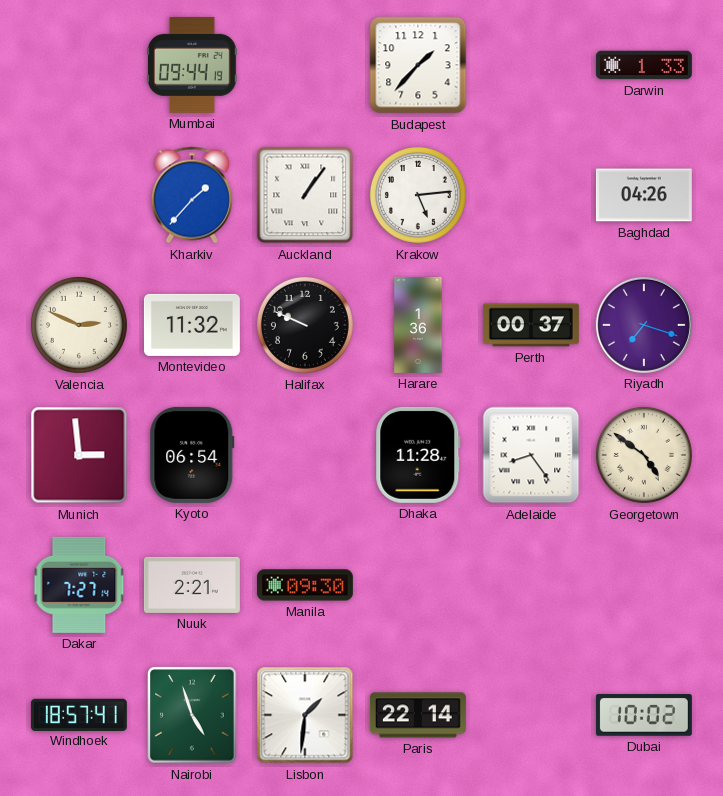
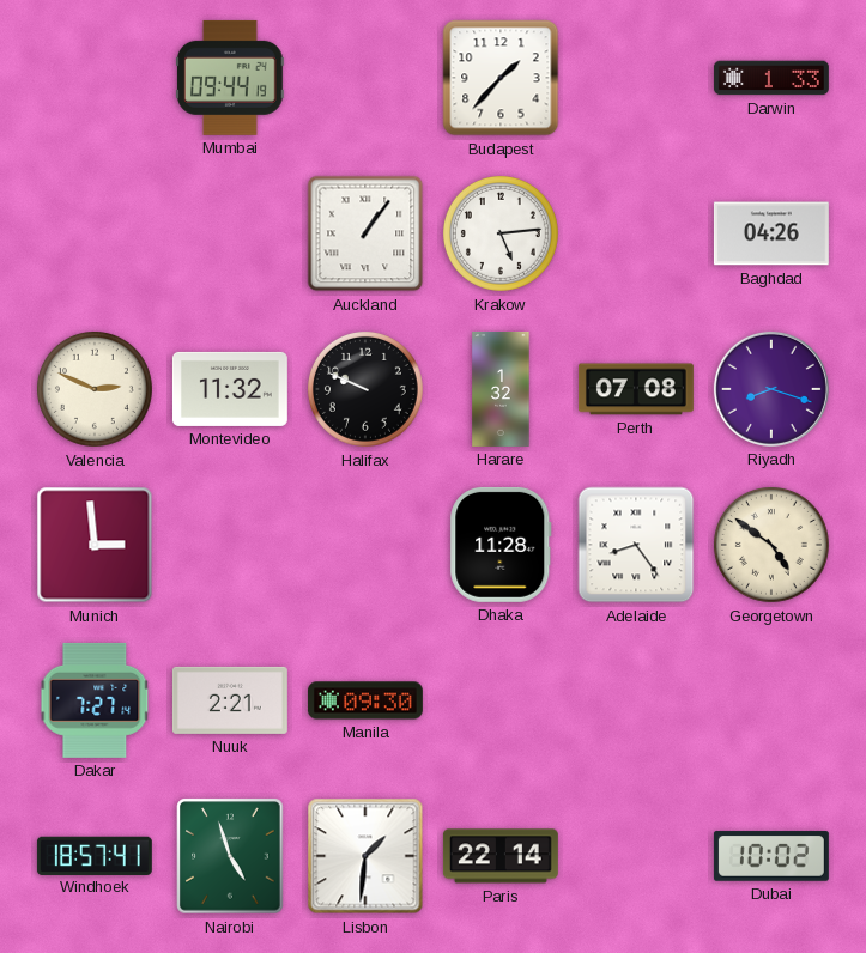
Kharkiv: 1:37 -> none (192, 195)
Harare: 1:36 -> 1:32 (501, 389)
Perth: 00:37 -> 07:08 (636, 389)
Riyadh: 7:18 -> 8:18 (771, 389)
Kyoto: 06:54 -> none (192, 455)
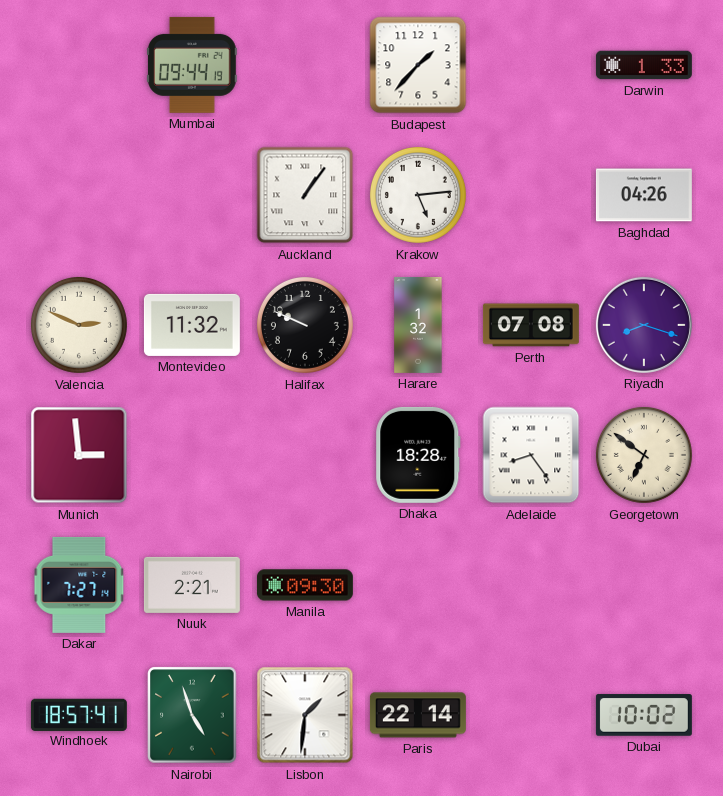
Dhaka: 11:28 -> 18:28 (418, 455)
Georgetown: 4:51 -> 6:51 (644, 455)
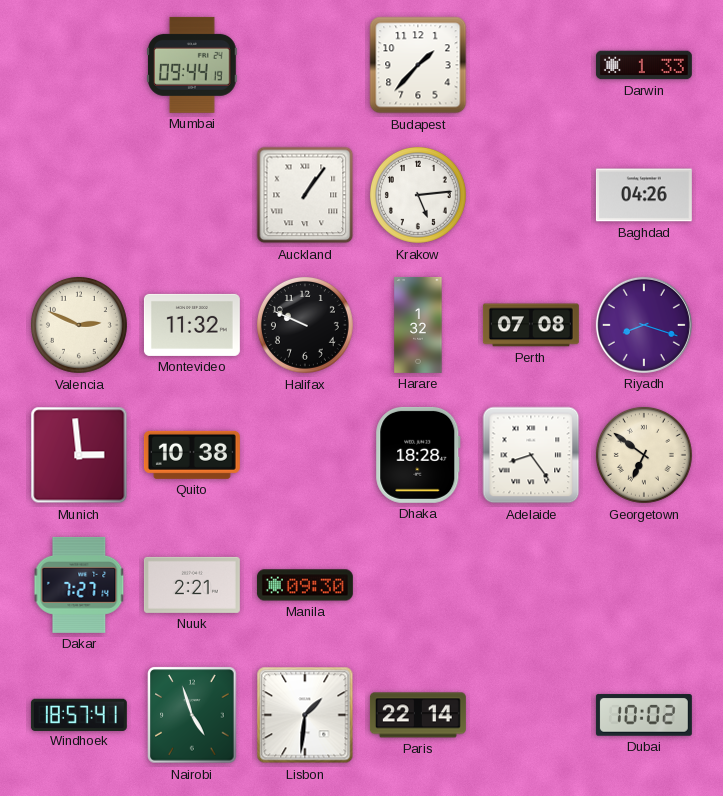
Quito: none -> 10:38 (192, 455)
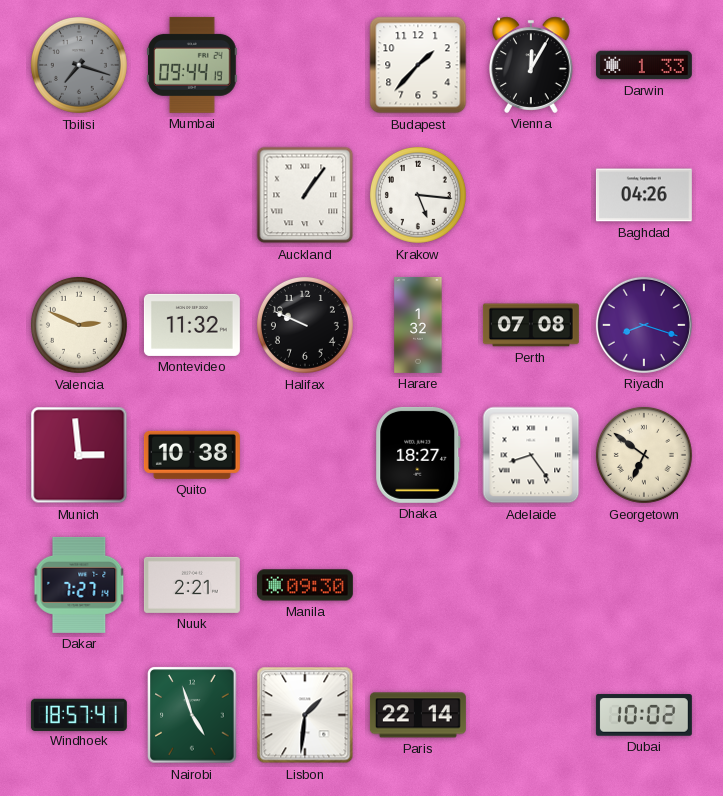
Tbilisi: none -> 7:18 (79, 65)
Vienna: none -> 12:05 (531, 65)
Krakow: 5:14 -> 5:16 (418, 195)
Dhaka: 18:28 -> 18:27 (418, 455)
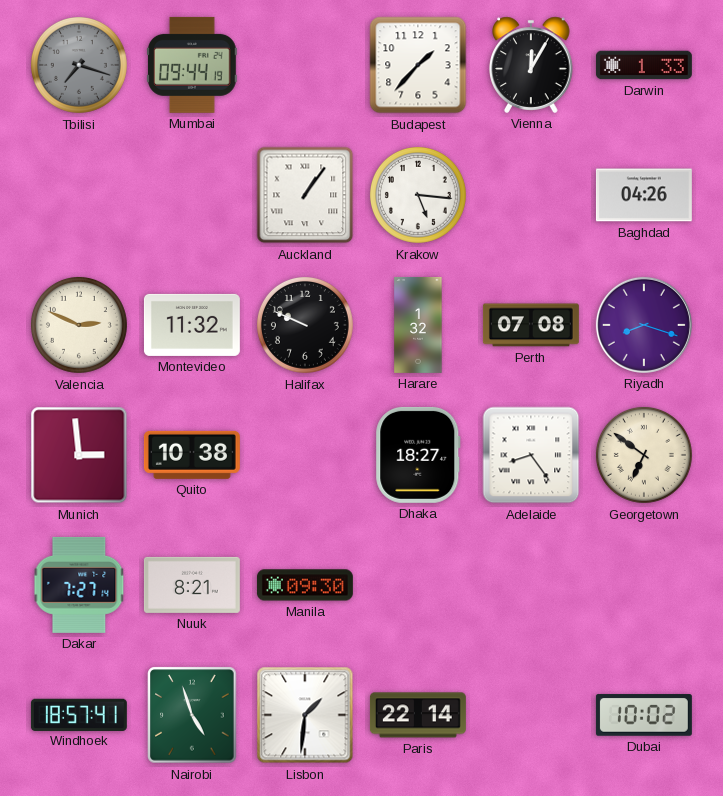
Nuuk: 2:21 -> 8:21 (192, 585)
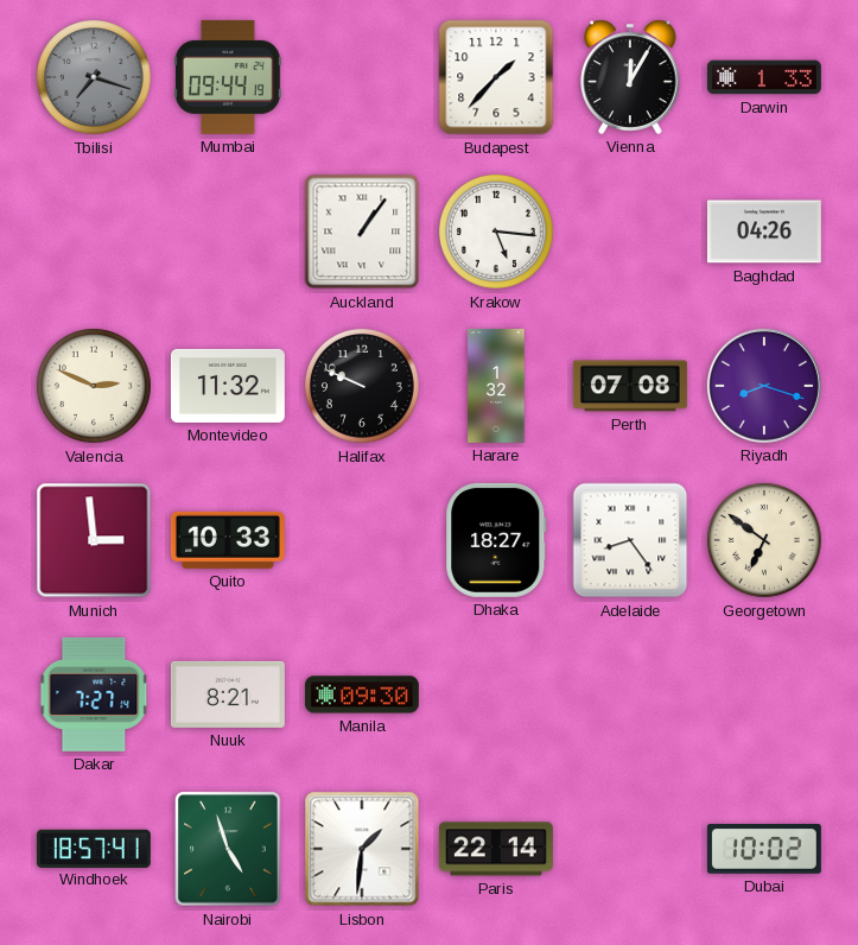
Quito: 10:38 -> 10:33 (228, 540)
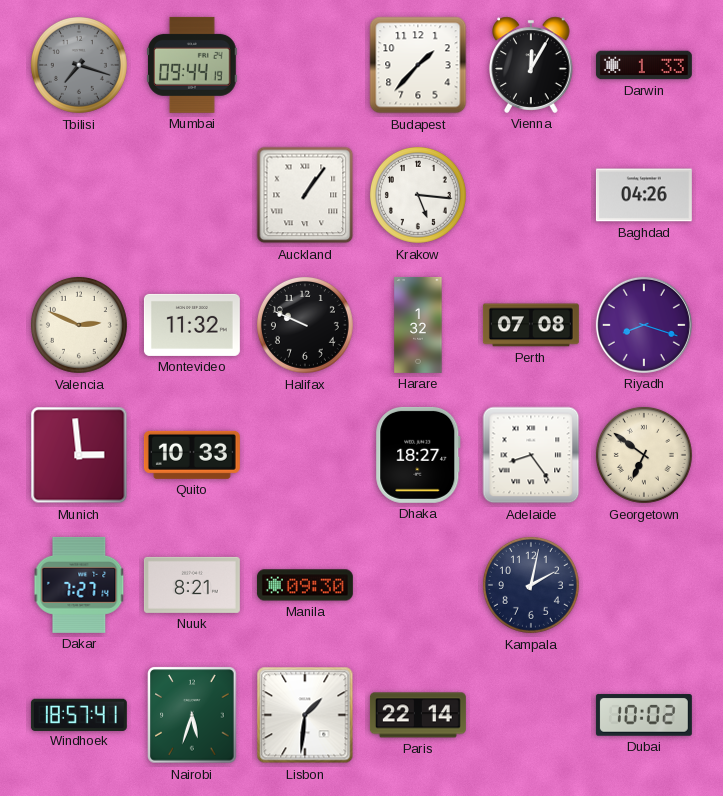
Kampala: none -> 2:02 (531, 585)
Nairobi: 4:57 -> 5:33 (192, 715)
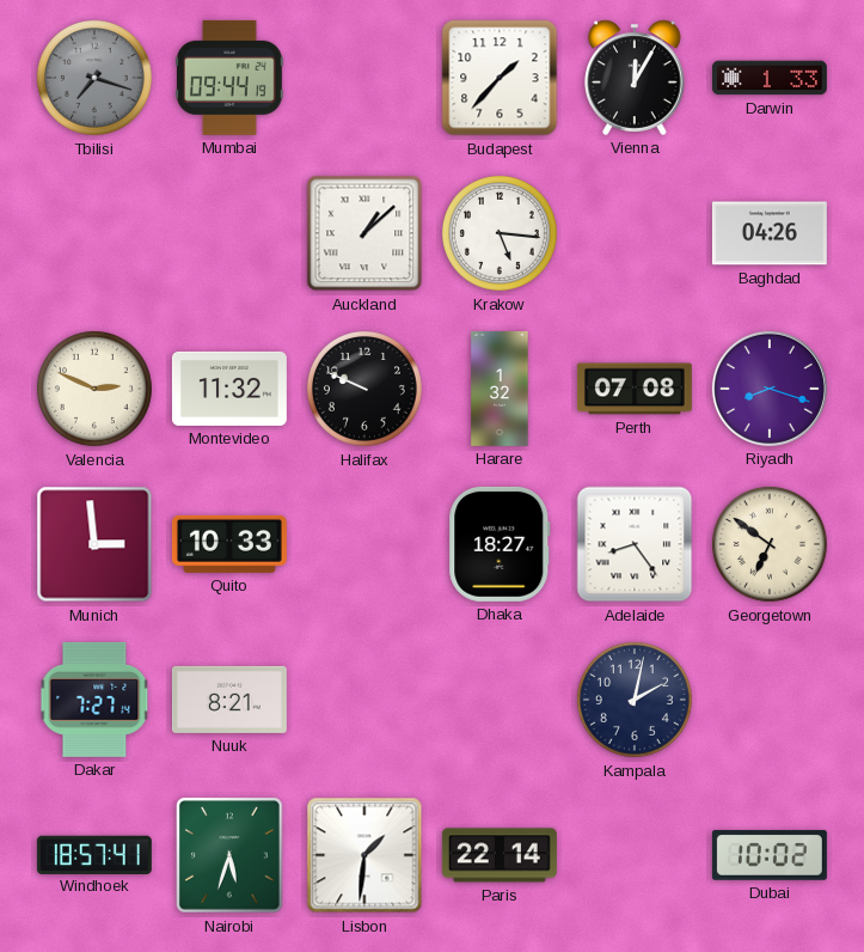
Auckland: 1:06 -> 1:08 (364, 233)
Manila: 09:30 -> none (305, 585)
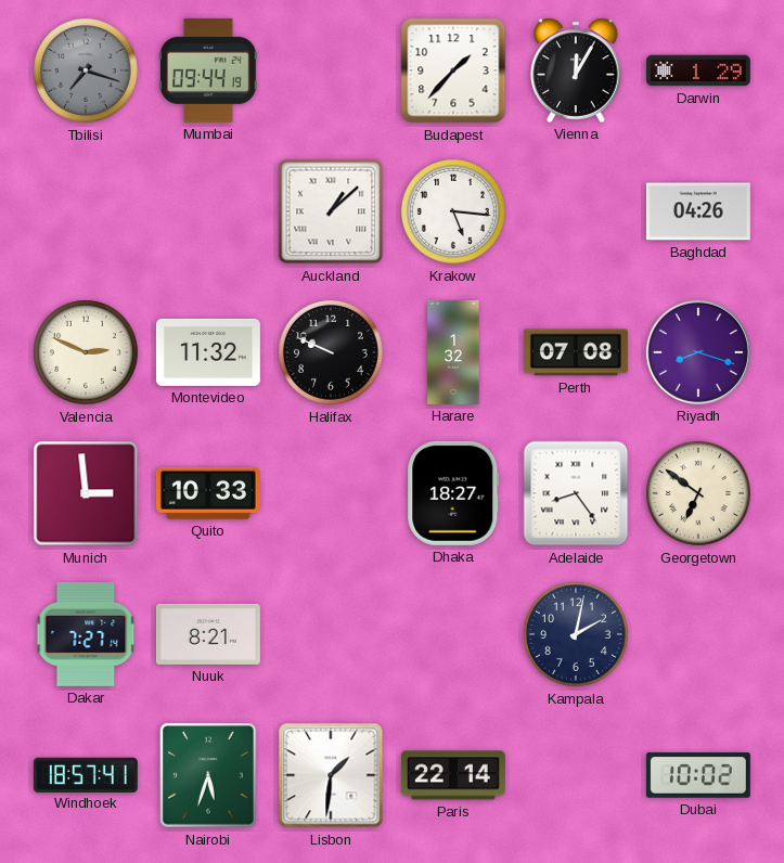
Darwin: 1:33 -> 1:29 (698, 70)
